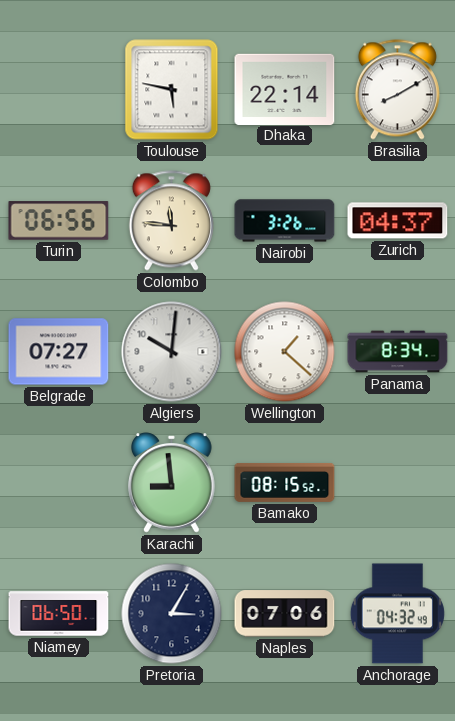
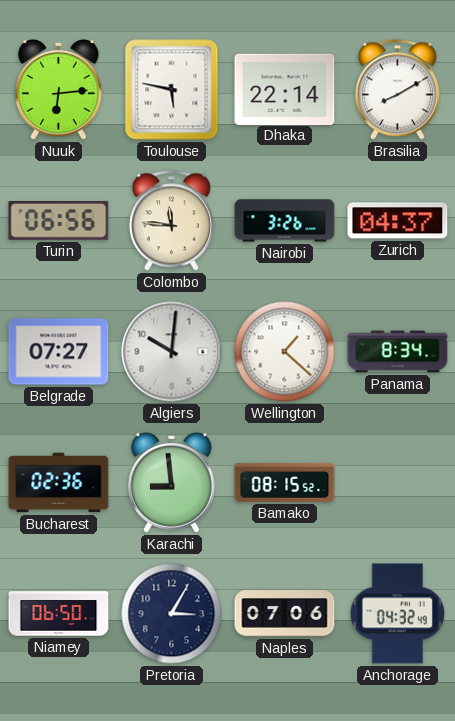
Nuuk: none -> 6:14 (59, 90)
Bucharest: none -> 02:36 (59, 483)
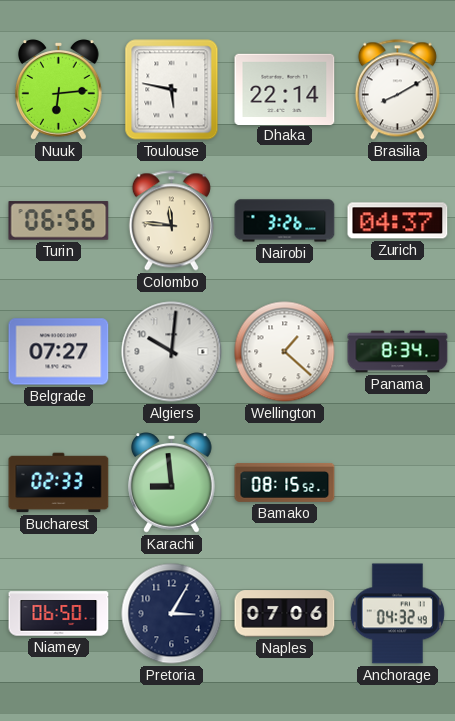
Bucharest: 02:36 -> 02:33 (59, 483)
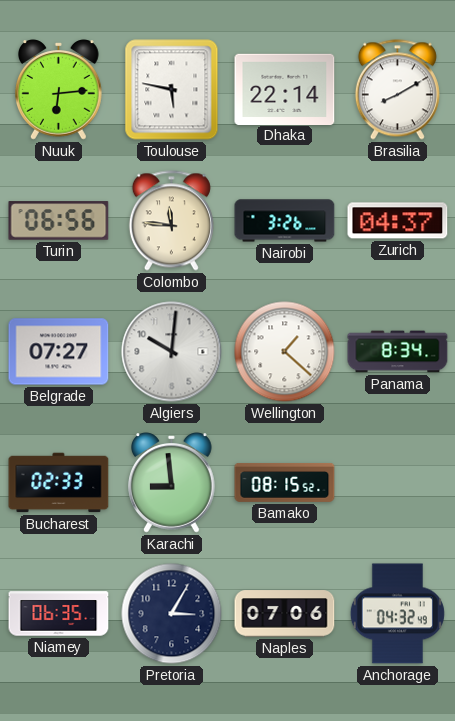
Niamey: 06:50 -> 06:35 (59, 614)
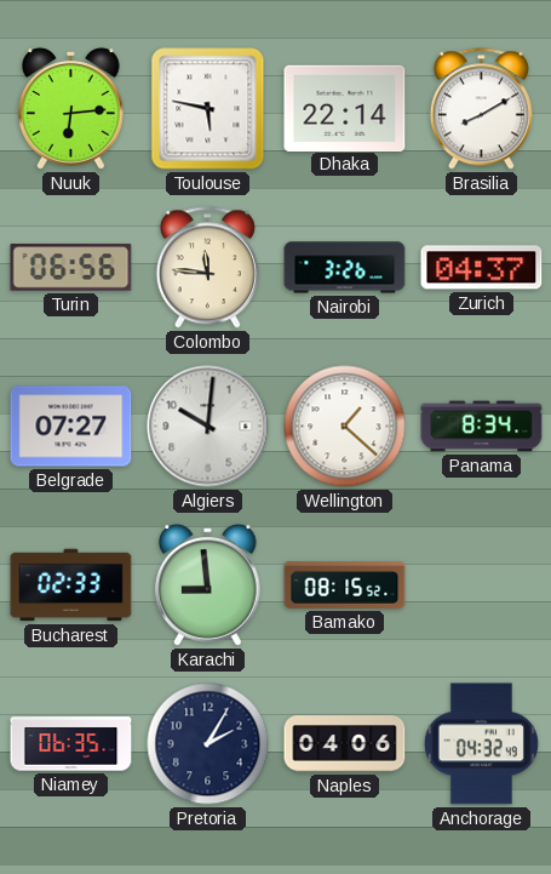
Pretoria: 3:05 -> 2:05 (208, 744)
Naples: 07:06 -> 04:06 (345, 744)
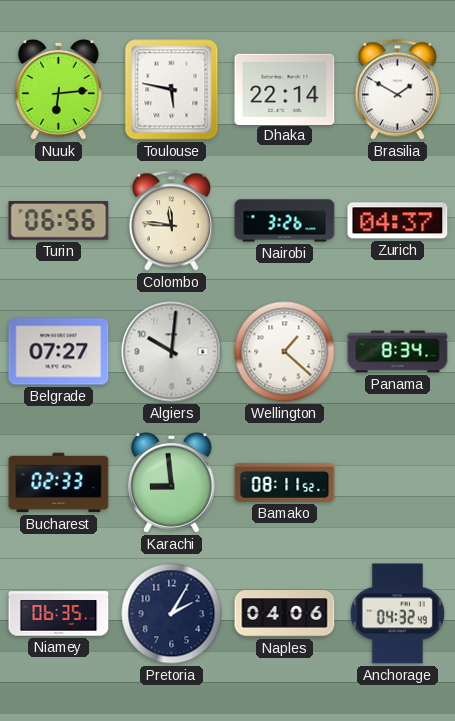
Brasilia: 8:10 -> 1:50 (397, 90)
Bamako: 08:15 -> 08:11 (285, 483)
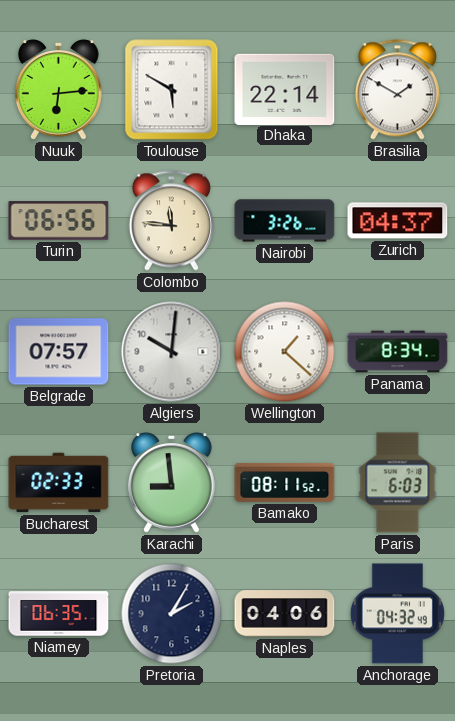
Toulouse: 5:47 -> 5:50 (172, 90)
Belgrade: 07:27 -> 07:57 (59, 352)
Paris: none -> 6:03 (398, 483)
